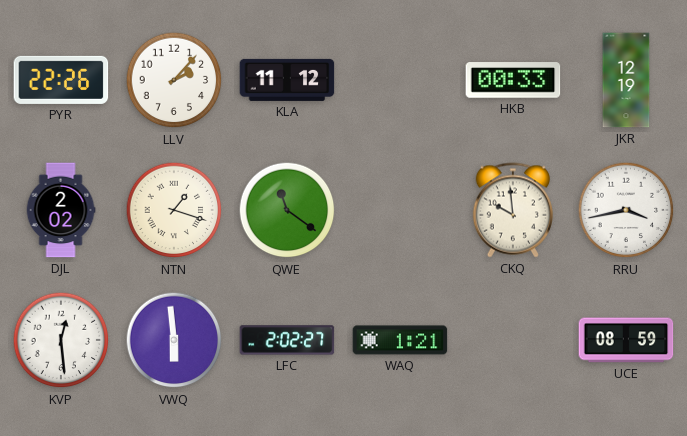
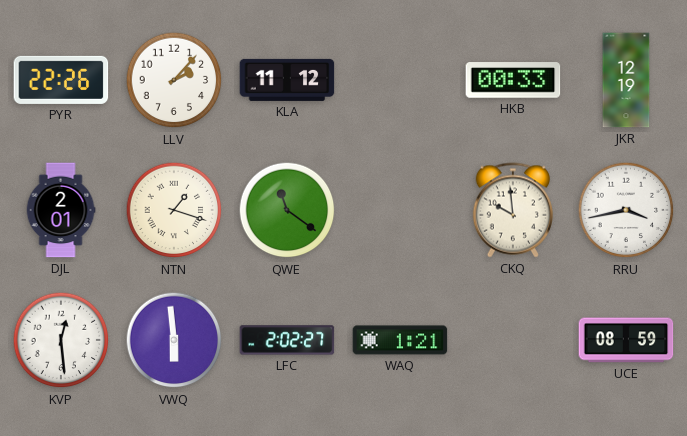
DJL: 2:02 -> 2:01 (61, 210)
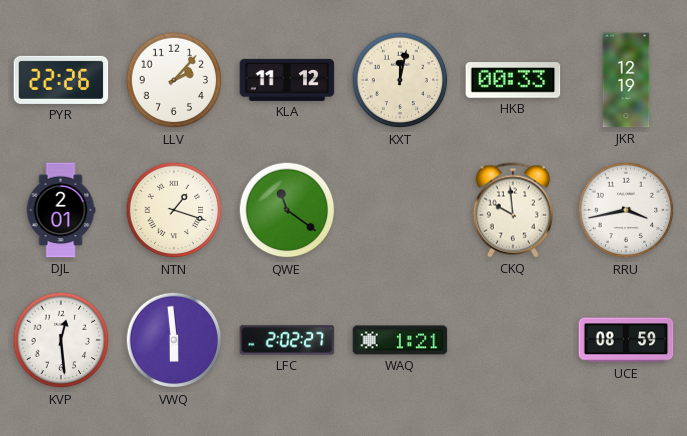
KXT: none -> 12:02 (400, 80)
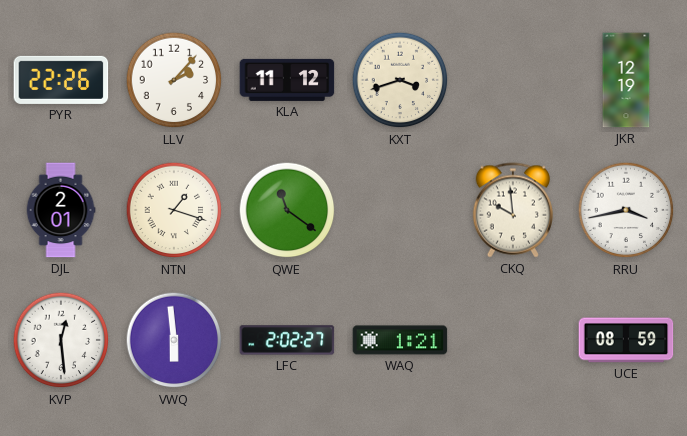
KXT: 12:02 -> 3:42 (400, 80)
HKB: 00:33 -> none (513, 80)
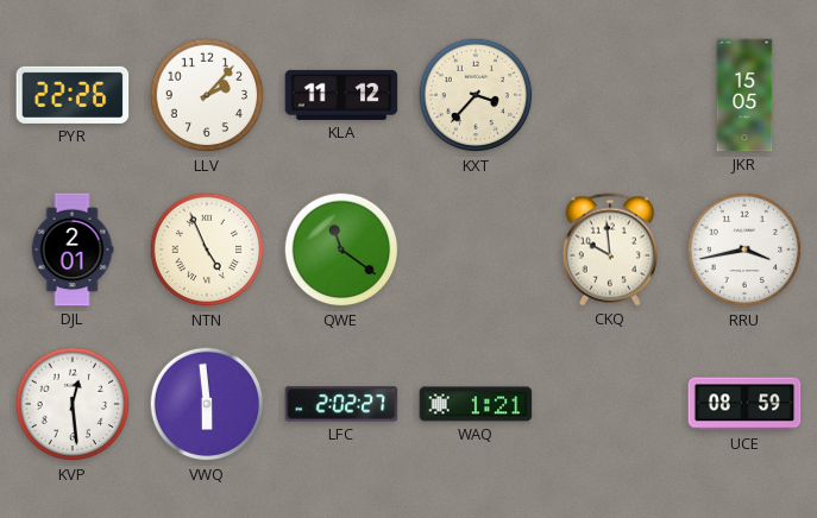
KXT: 3:42 -> 3:37 (476, 95)
JKR: 12:19 -> 15:05 (744, 95)
NTN: 1:18 -> 4:56 (207, 249)
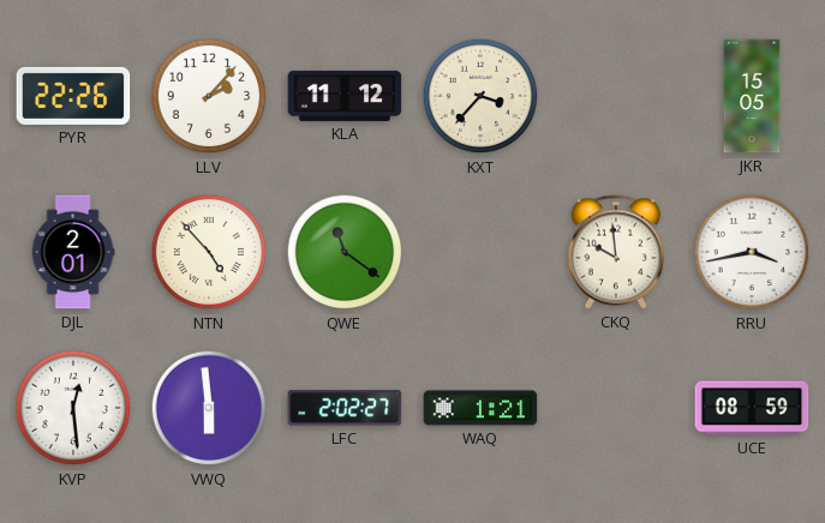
NTN: 4:56 -> 4:53 (209, 252)
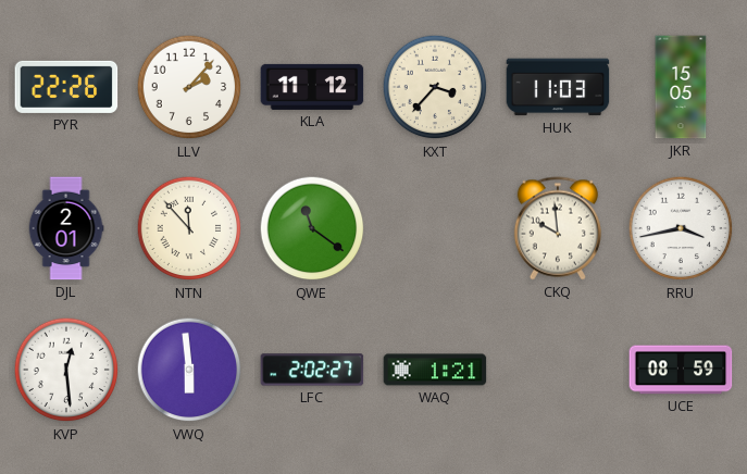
HUK: none -> 11:03 (558, 87)
NTN: 4:53 -> 11:53 (189, 228)
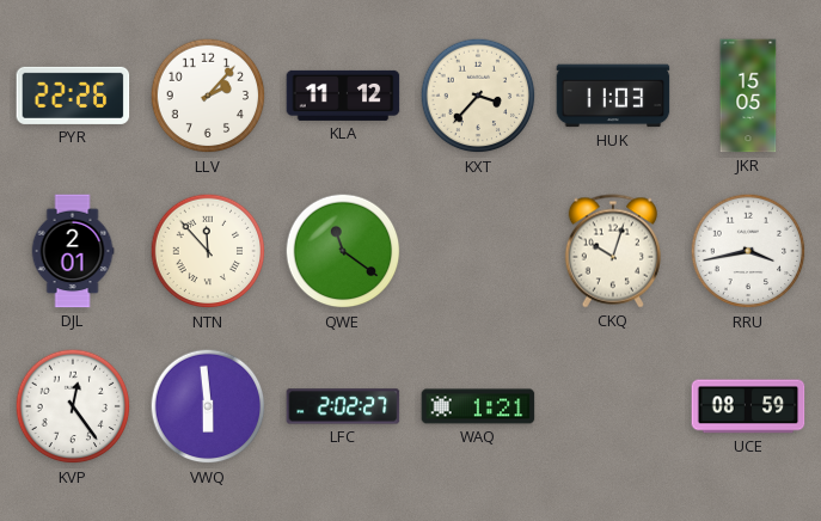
CKQ: 9:59 -> 10:03 (613, 251)
KVP: 12:29 -> 12:24 (73, 406)
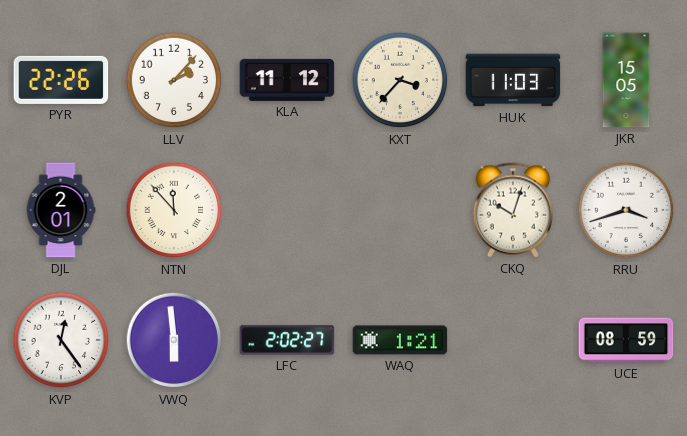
QWE: 11:21 -> none (343, 251)
RRU: 3:43 -> 3:42 (626, 210)
